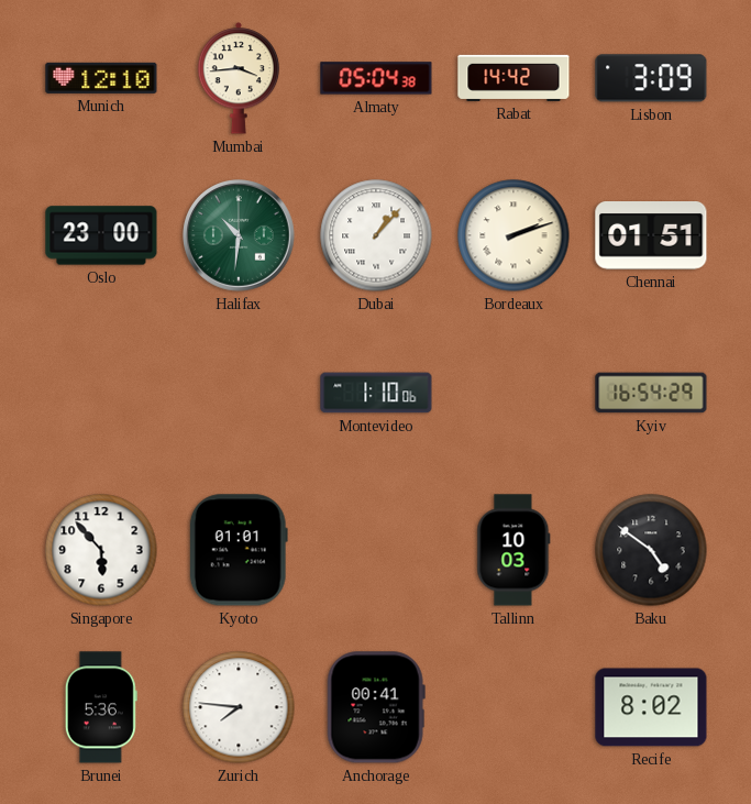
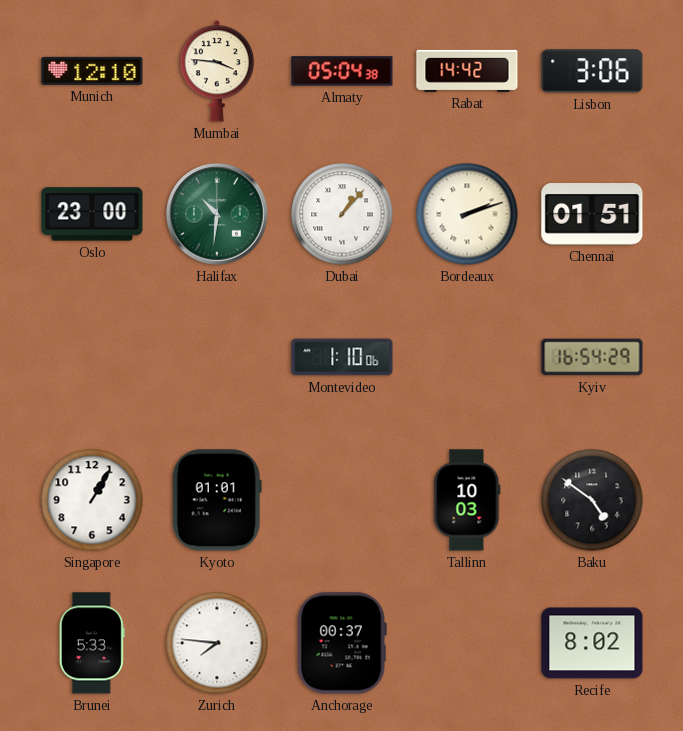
Mumbai: 3:44 -> 3:46 (217, 71)
Lisbon: 3:09 -> 3:06 (592, 71)
Singapore: 5:53 -> 1:05 (92, 500)
Brunei: 5:36 -> 5:33 (92, 643)
Anchorage: 00:41 -> 00:37 (342, 643)
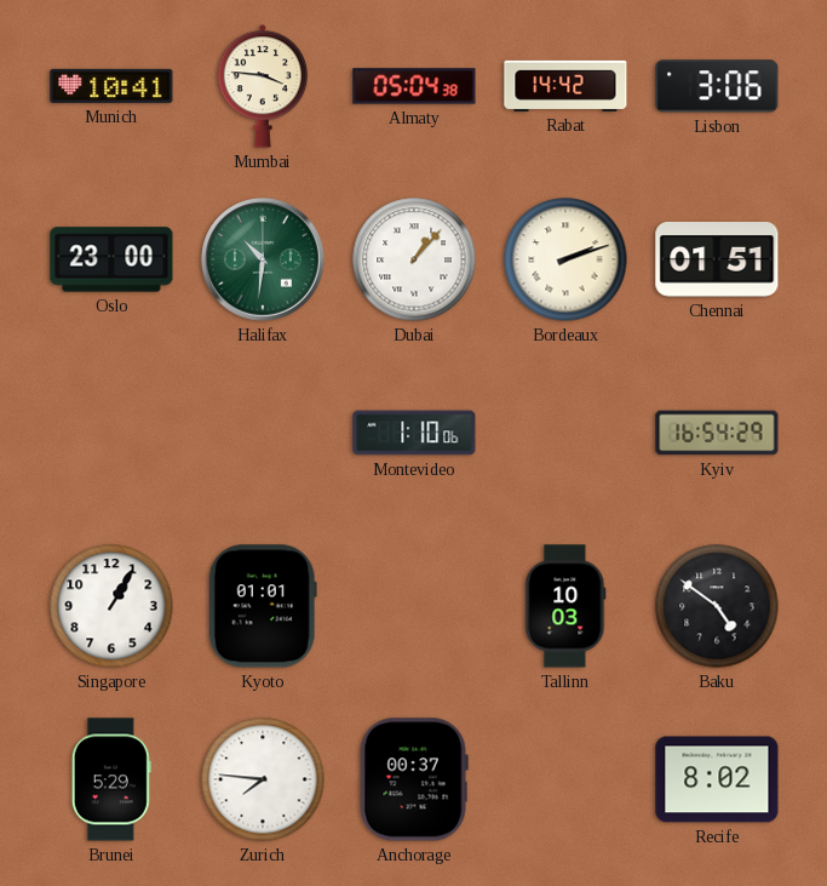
Munich: 12:10 -> 10:41 (111, 86)
Brunei: 5:33 -> 5:29 (111, 779)
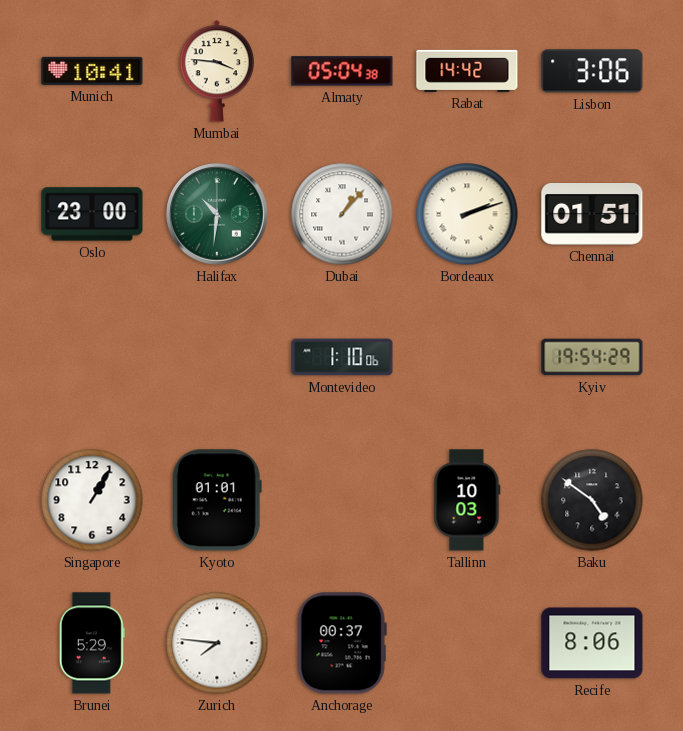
Kyiv: 16:54 -> 19:54 (592, 357)
Recife: 8:02 -> 8:06 (592, 643)
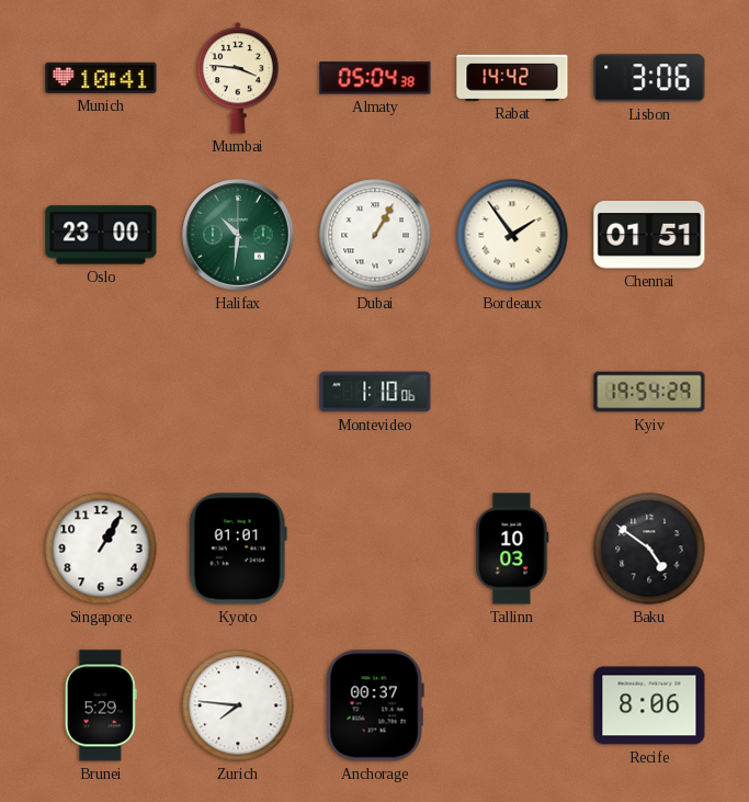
Dubai: 1:07 -> 1:05 (375, 235)
Bordeaux: 2:12 -> 1:54 (512, 235)
